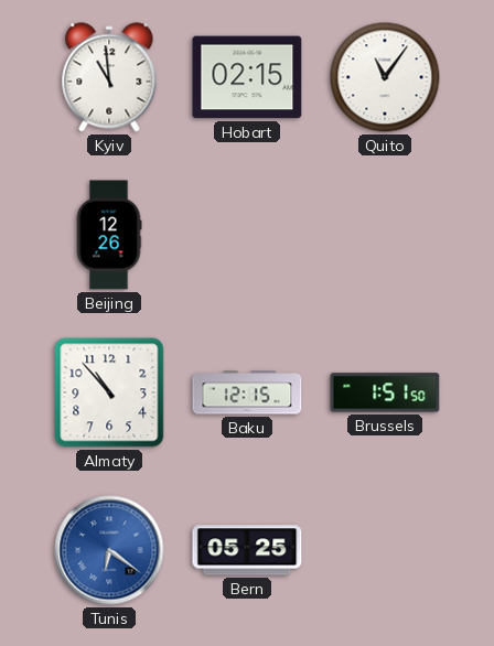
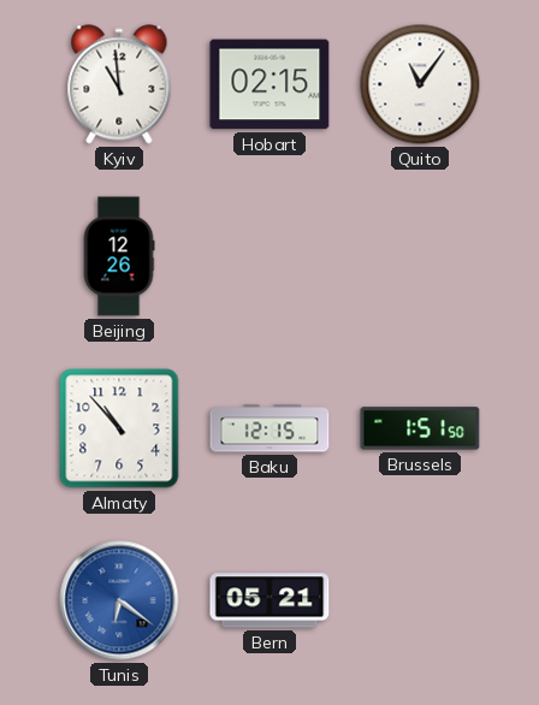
Bern: 05:25 -> 05:21 (269, 600)
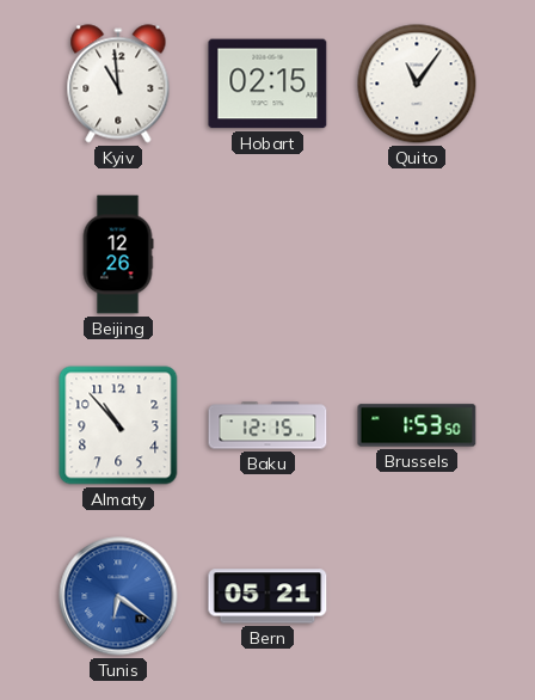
Brussels: 1:51 -> 1:53 (417, 425)
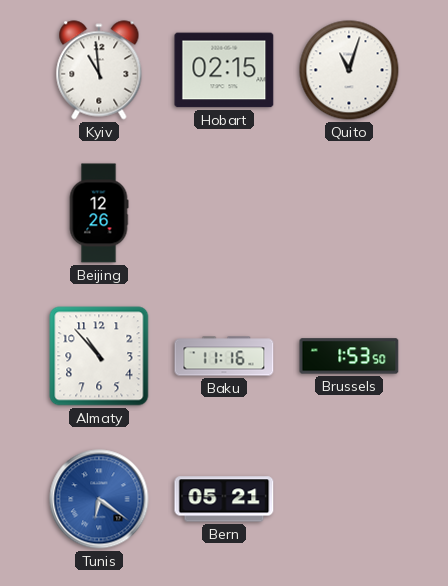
Quito: 11:06 -> 11:03 (349, 70)
Baku: 12:15 -> 11:16 (224, 356)
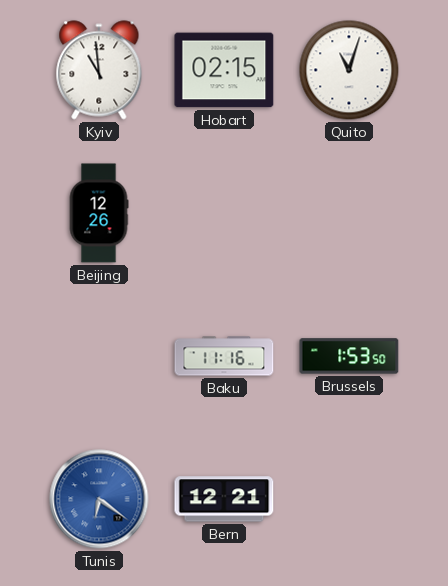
Almaty: 10:53 -> none (99, 356)
Bern: 05:21 -> 12:21 (224, 499)
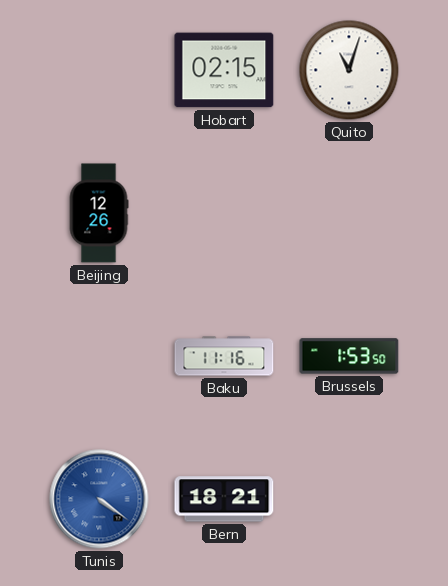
Kyiv: 10:59 -> none (99, 70)
Tunis: 6:21 -> 4:21 (99, 499)
Bern: 12:21 -> 18:21 (224, 499)
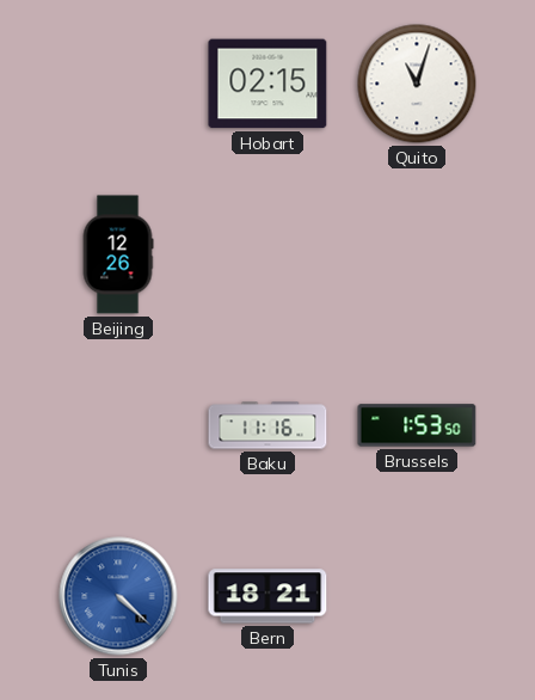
Tunis: 4:21 -> 4:22 (118, 596)
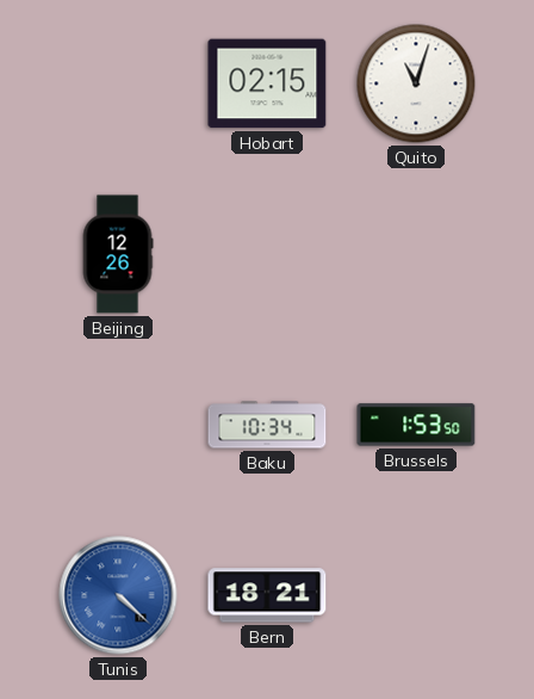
Baku: 11:16 -> 10:34 (267, 425)
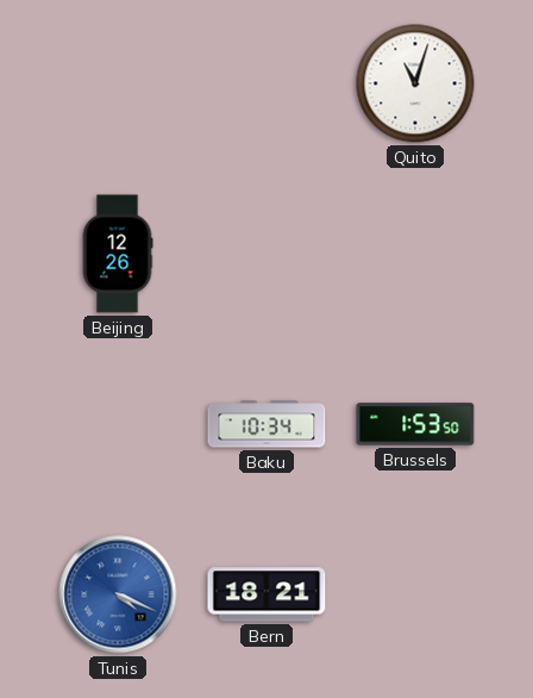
Hobart: 02:15 -> none (267, 83)
Tunis: 4:22 -> 4:19 (118, 594)
